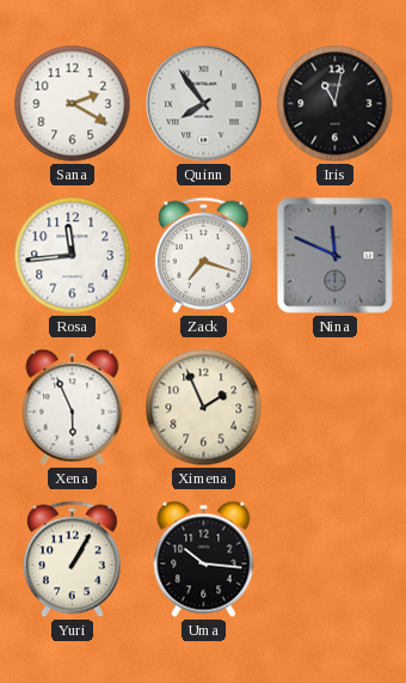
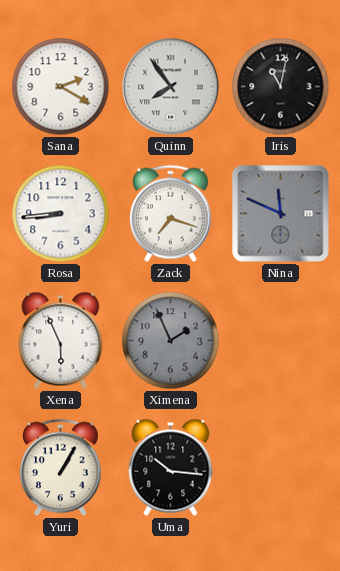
Rosa: 11:44 -> 8:44 (61, 214)
Ximena dial: cream -> grey (171, 341)
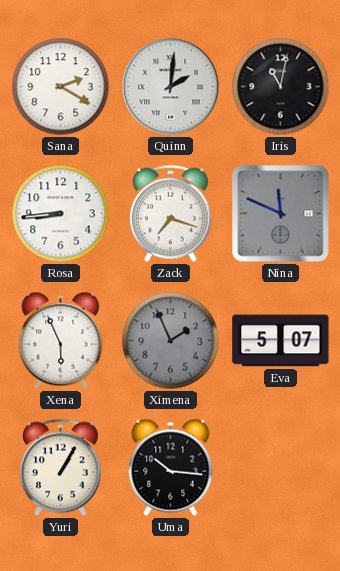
Quinn: 7:54 -> 2:01 (171, 87)
Eva: none -> 5:07 (281, 341)
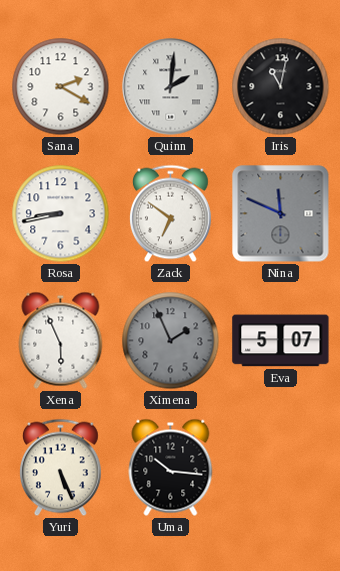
Rosa: 8:44 -> 8:43 (61, 214)
Zack: 7:18 -> 6:51 (171, 214)
Yuri: 1:05 -> 5:26 (61, 468)
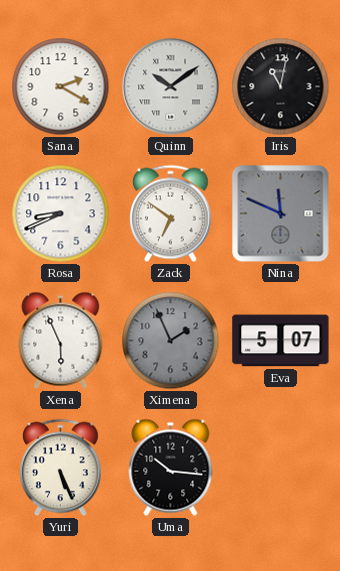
Quinn: 2:01 -> 10:09 (171, 87)
Rosa: 8:43 -> 8:41 (61, 214)
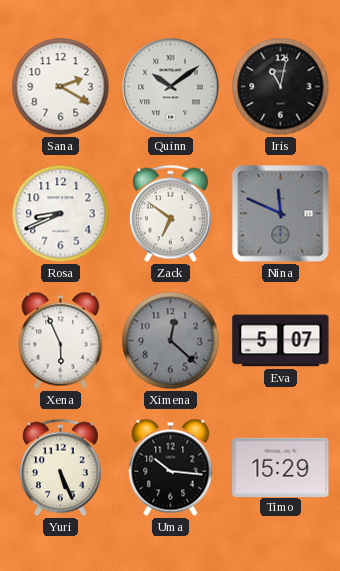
Ximena: 1:56 -> 12:22 (171, 341)
Timo: none -> 15:29 (281, 467)
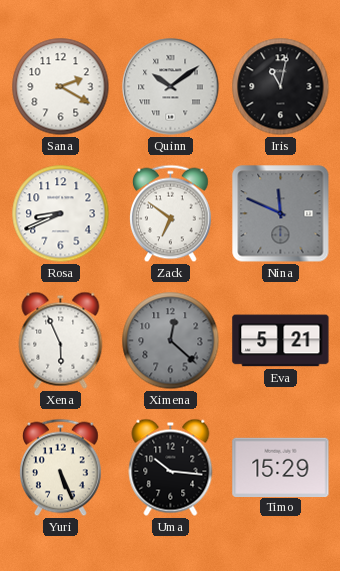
Eva: 5:07 -> 5:21 (281, 341)
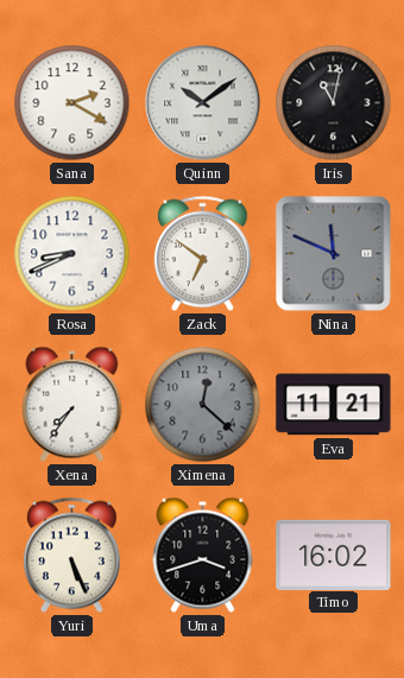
Xena: 5:56 -> 7:36 (72, 404)
Eva: 5:21 -> 11:21 (334, 405)
Uma: 10:16 -> 3:42 (203, 555)
Timo: 15:29 -> 16:02 (334, 555)
